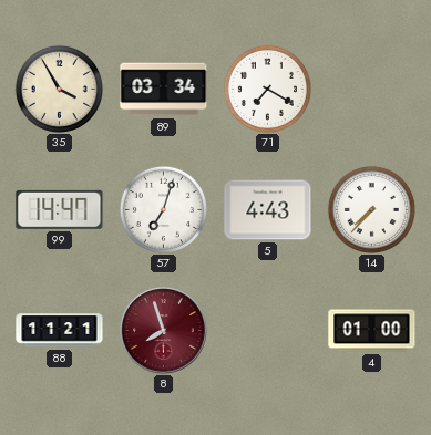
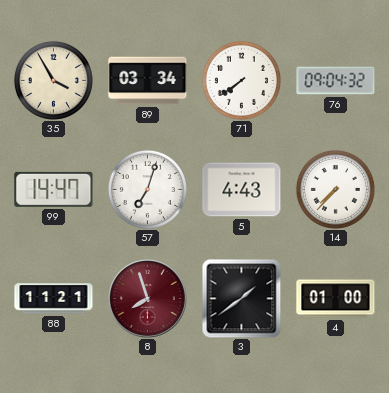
71: 7:20 -> 7:39 (241, 80)
76: none -> 09:04 (336, 81)
3: none -> 1:39 (241, 298)
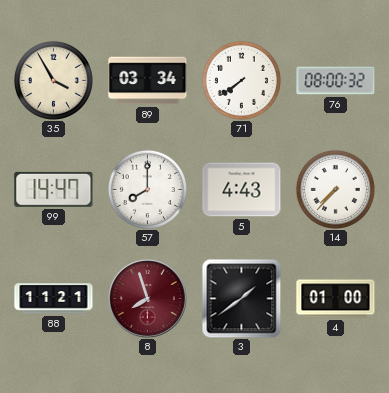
76: 09:04 -> 08:00 (336, 81)
57: 7:03 -> 8:00 (147, 189)
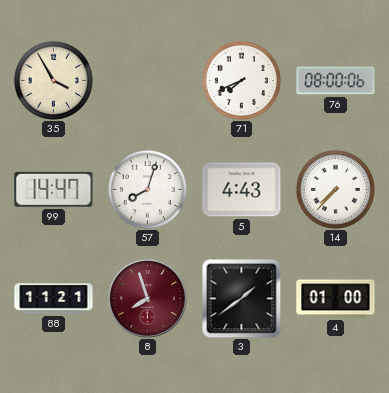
89: 03:34 -> none (148, 81)
71: 7:39 -> 7:41 (241, 80)
76: 08:00:32 -> 08:00:06 (336, 81)
57: 8:00 -> 8:03 (147, 189)
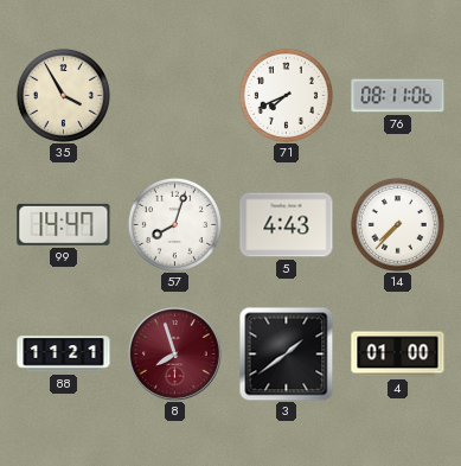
76: 08:00 -> 08:11 (398, 96)
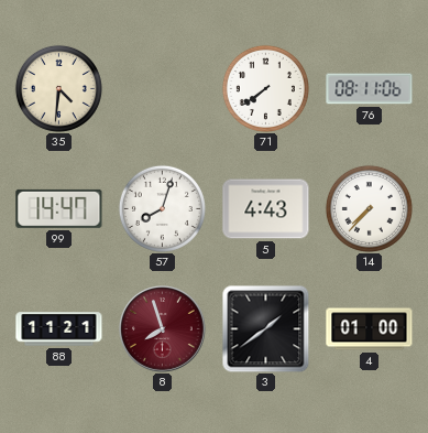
35: 3:55 -> 4:31 (58, 88)
71: 7:41 -> 7:39 (265, 88)
